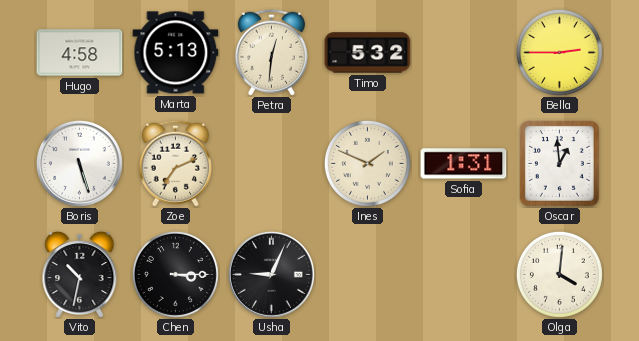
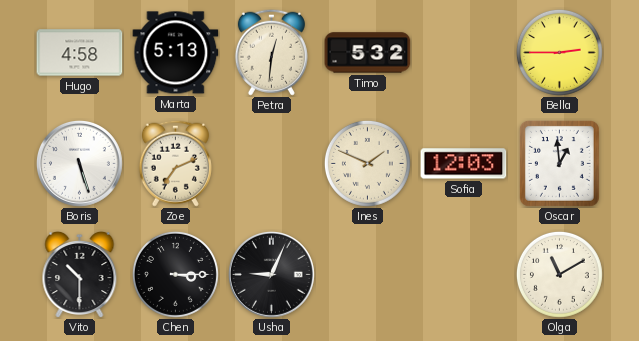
Sofia: 1:31 -> 12:03 (464, 164)
Vito: 10:32 -> 10:30 (80, 274)
Olga: 4:01 -> 11:10 (559, 274)
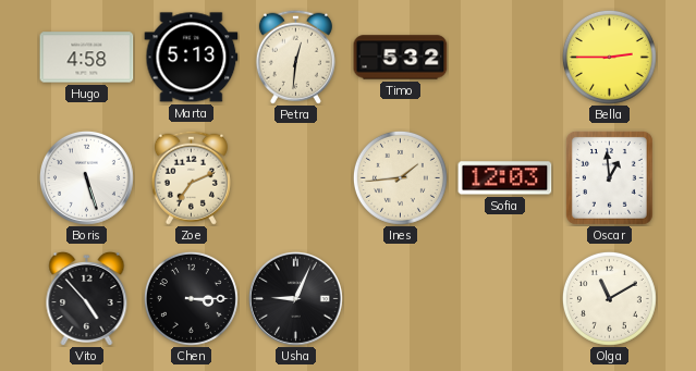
Ines: 1:49 -> 1:44 (400, 177)
Vito: 10:30 -> 4:53 (87, 298)
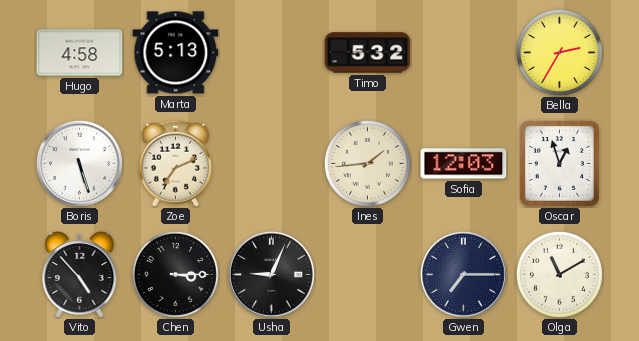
Petra: 12:31 -> none (295, 57)
Bella: 2:45 -> 2:35 (559, 52)
Oscar: 12:59 -> 12:57 (559, 163)
Gwen: none -> 7:15 (463, 274)
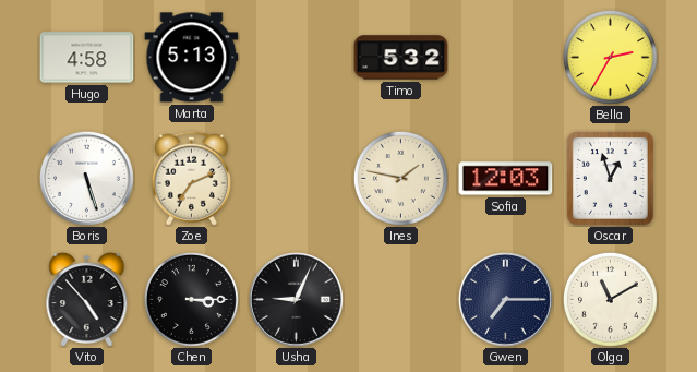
Ines: 1:44 -> 1:47 (400, 178)
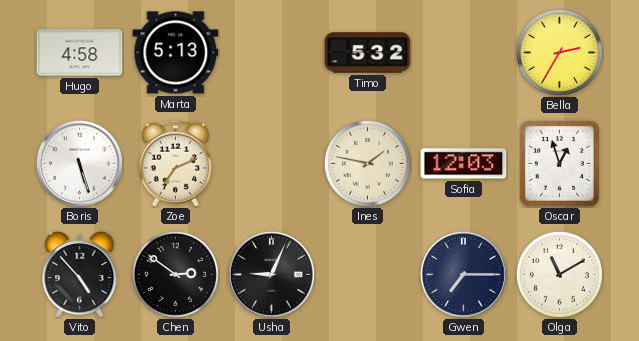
Chen: 3:15 -> 2:51 (175, 274)
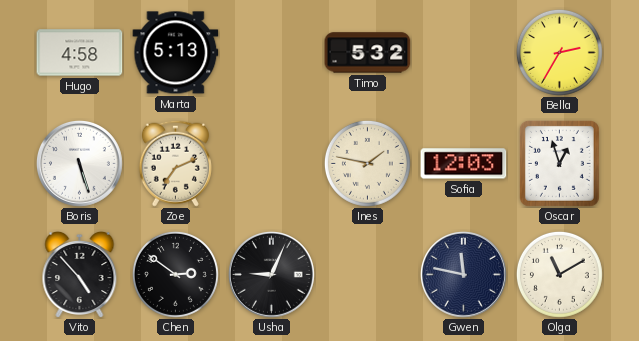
Gwen: 7:15 -> 11:47 (463, 274)
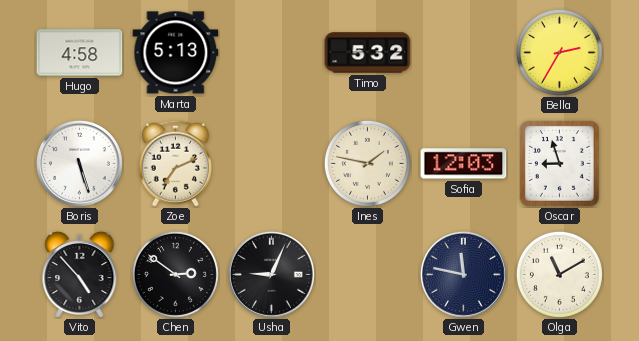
Oscar: 12:57 -> 8:57 (559, 163)
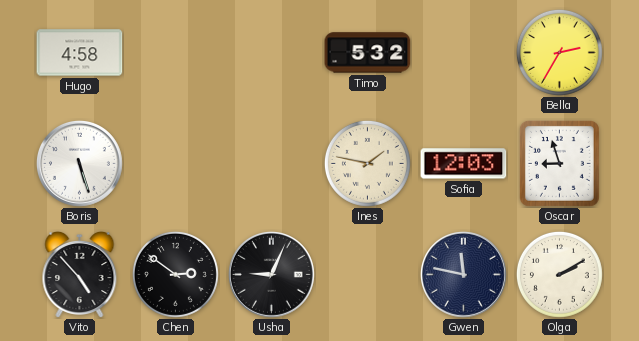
Marta: 5:13 -> none (176, 53)
Zoe: 7:11 -> none (175, 163)
Olga: 11:10 -> 2:10 (559, 274)
